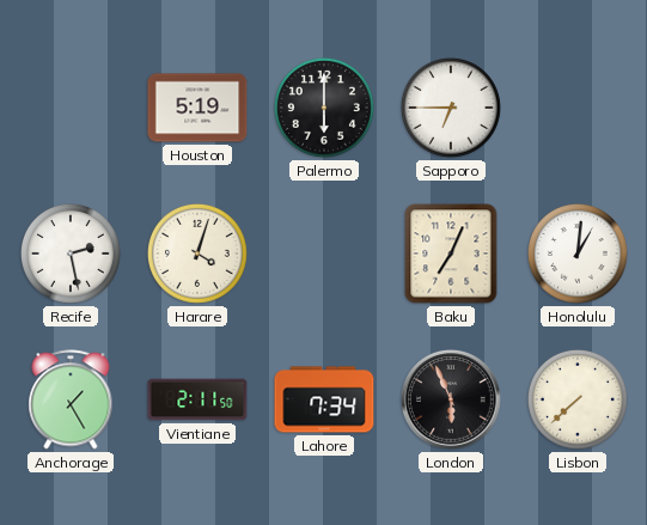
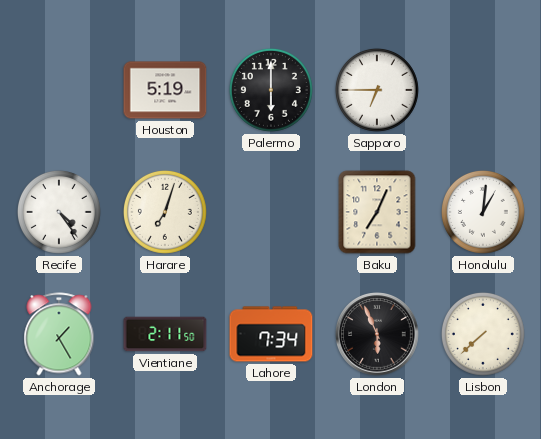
Recife: 2:28 -> 4:24 (59, 212)
Harare: 4:03 -> 7:03 (165, 212)
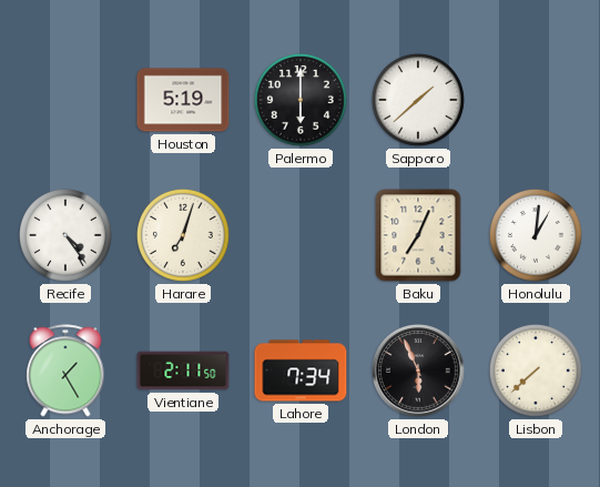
Sapporo: 6:45 -> 1:38 (418, 100)
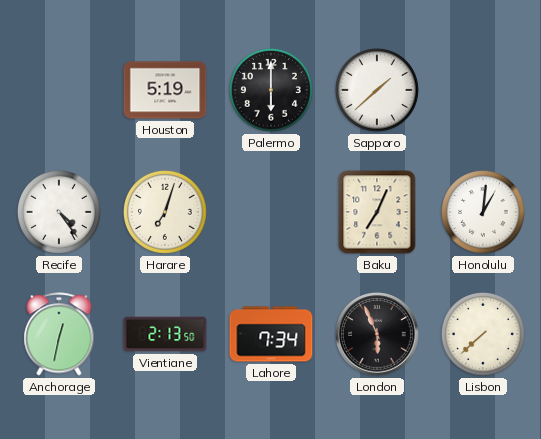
Anchorage: 1:25 -> 12:32 (59, 334)
Vientiane: 2:11 -> 2:13 (165, 334)
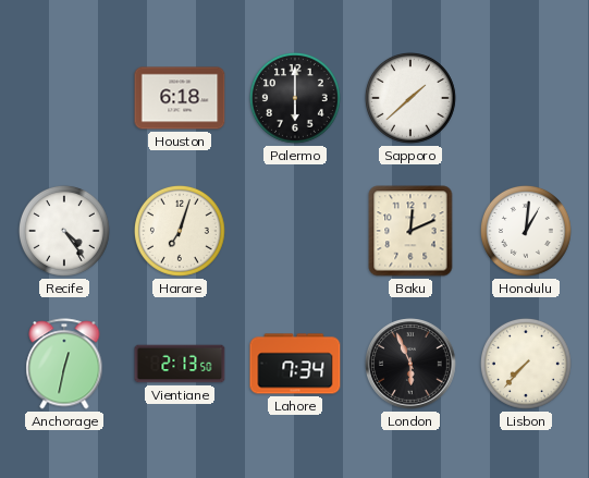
Houston: 5:19 -> 6:18 (180, 98)
Baku: 7:04 -> 12:11 (410, 231)
Lisbon: 7:38 -> 7:37 (526, 364)
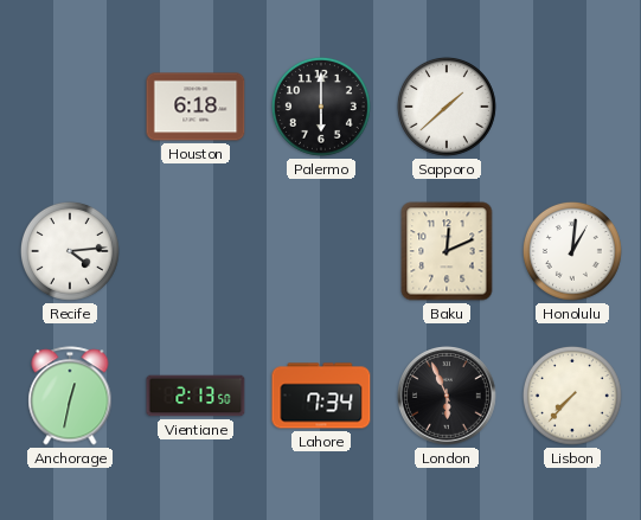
Recife: 4:24 -> 4:14 (70, 251)
Harare: 7:03 -> none (180, 231)
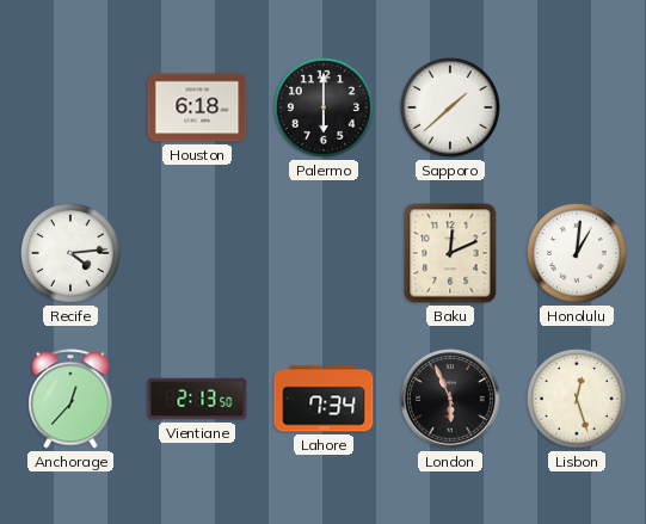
Anchorage: 12:32 -> 12:37 (70, 399)
Lisbon: 7:37 -> 12:27 (577, 399)
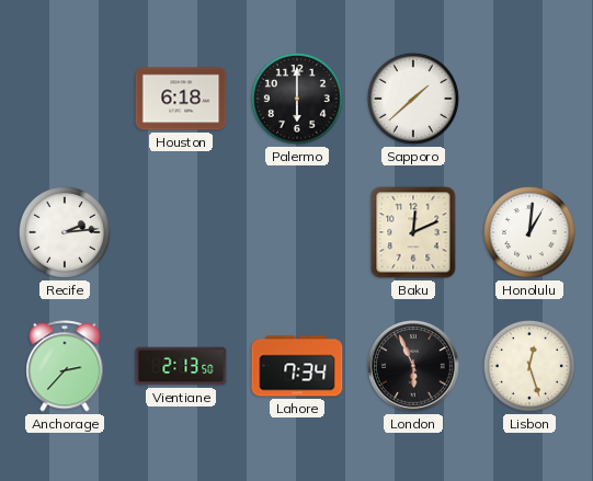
Recife: 4:14 -> 2:14 (65, 232)
Anchorage: 12:37 -> 2:37 (65, 366)
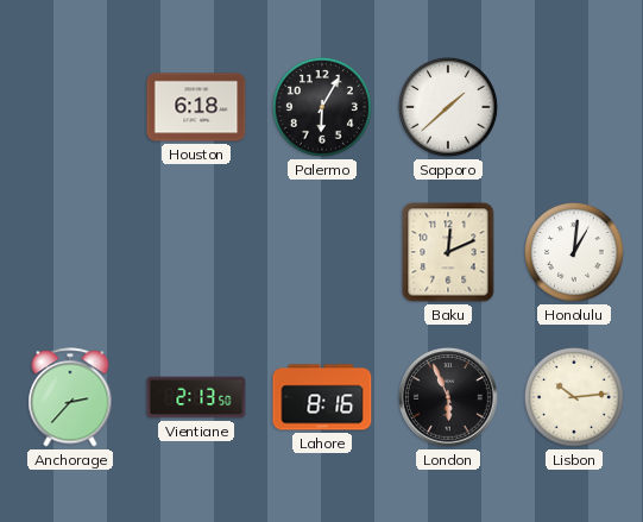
Palermo: 6:00 -> 6:05 (322, 107)
Recife: 2:14 -> none (65, 232)
Lahore: 7:34 -> 8:16 (322, 397)
Lisbon: 12:27 -> 10:14 (574, 397)
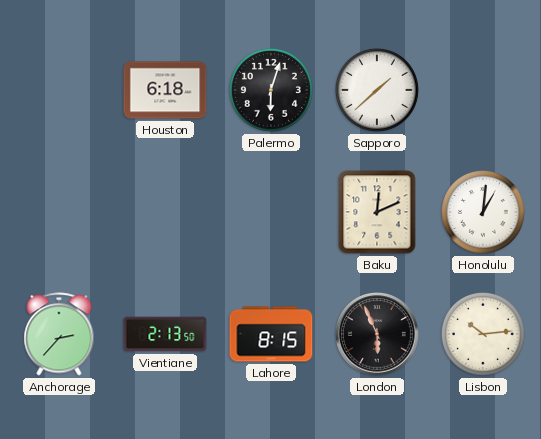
Palermo: 6:05 -> 6:03 (271, 90)
Lahore: 8:16 -> 8:15 (271, 334)
